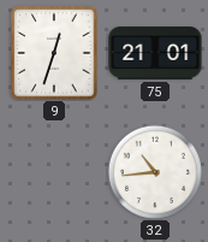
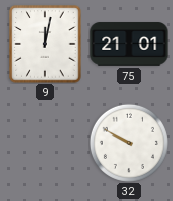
9: 12:33 -> 12:02 (45, 44)
32: 10:44 -> 9:50 (129, 143)
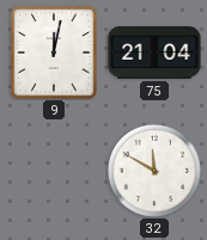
75: 21:01 -> 21:04 (154, 53)
32: 9:50 -> 11:50 (154, 171)
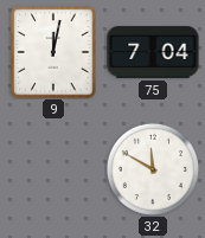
75: 21:04 -> 7:04 (153, 52)
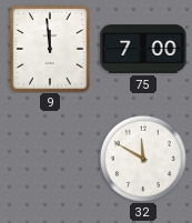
9: 12:02 -> 11:59 (50, 49)
75: 7:04 -> 7:00 (143, 49)
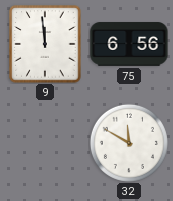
75: 7:00 -> 6:56 (129, 44)
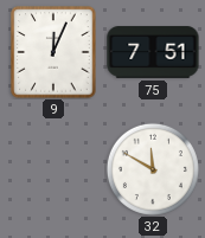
9: 11:59 -> 12:04 (53, 52)
75: 6:56 -> 7:51 (153, 52)
